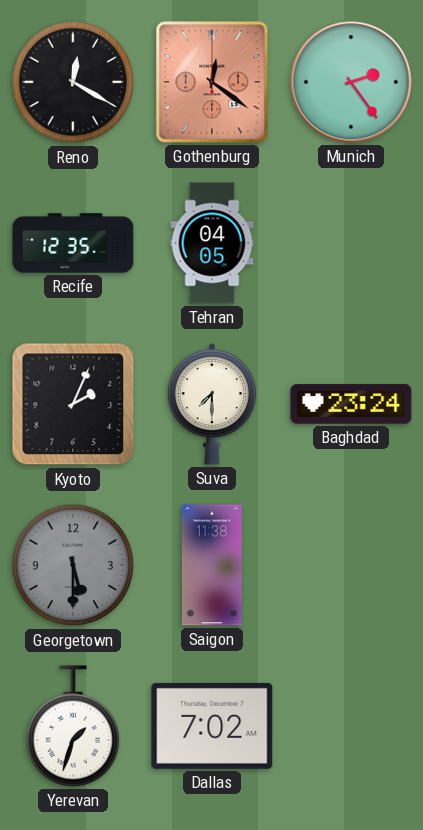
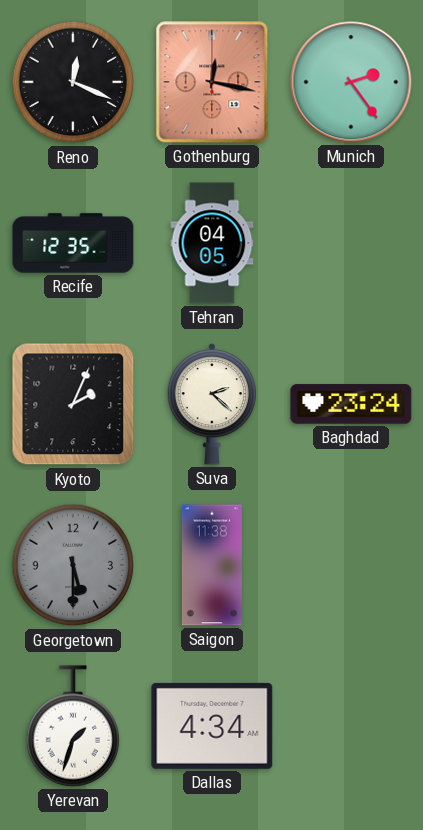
Reno: 12:20 -> 12:19 (73, 82)
Gothenburg: 12:21 -> 12:17 (212, 82)
Suva: 7:30 -> 2:22 (212, 404)
Dallas: 7:02 -> 4:34 (212, 726)
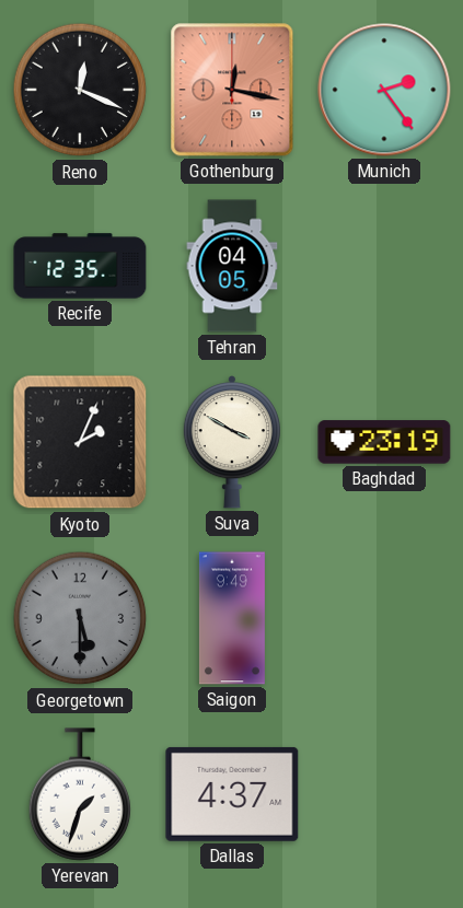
Suva: 2:22 -> 3:50 (232, 442)
Baghdad: 23:24 -> 23:19 (384, 442)
Saigon: 11:38 -> 9:49 (232, 618)
Dallas: 4:34 -> 4:37 (232, 794)
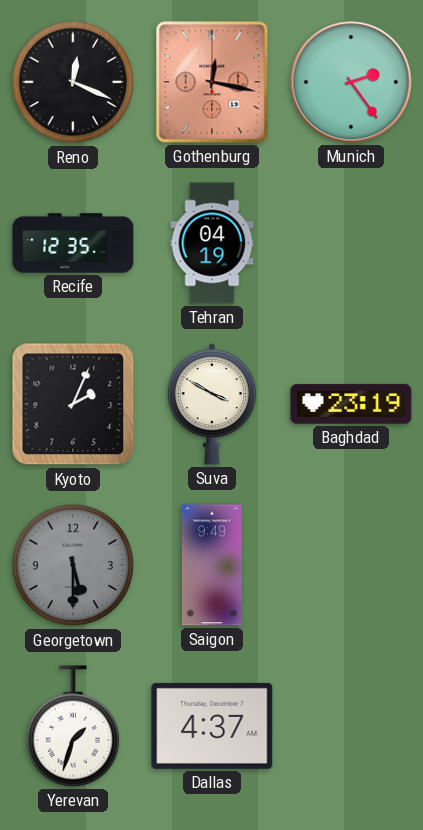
Tehran: 04:05 -> 04:19 (212, 243)
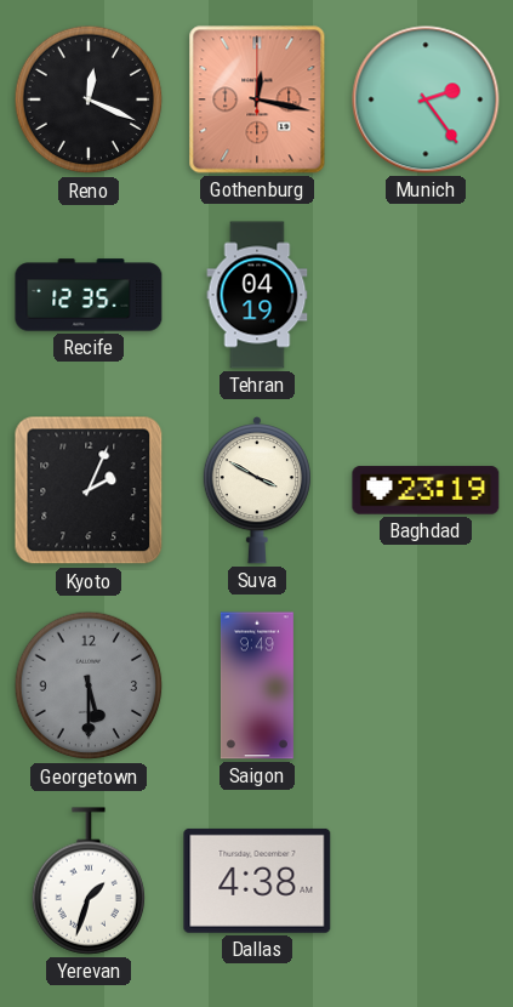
Dallas: 4:37 -> 4:38 (257, 881)
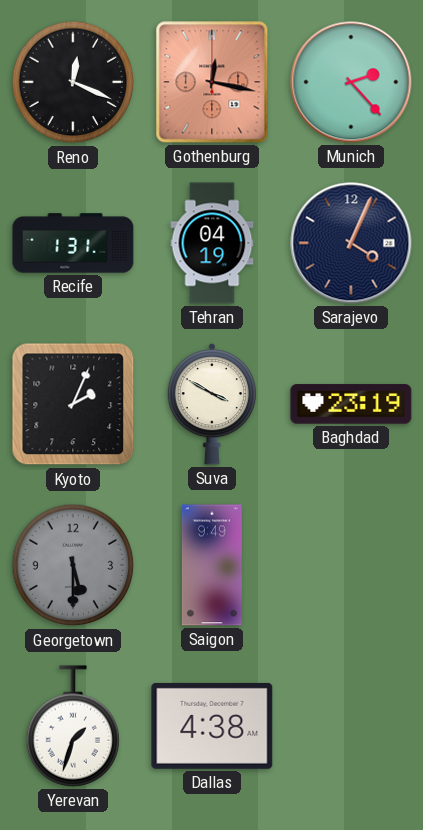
Munich: 2:24 -> 2:23 (351, 82)
Recife: 12:35 -> 1:31 (73, 243)
Sarajevo: none -> 4:04 (351, 243)
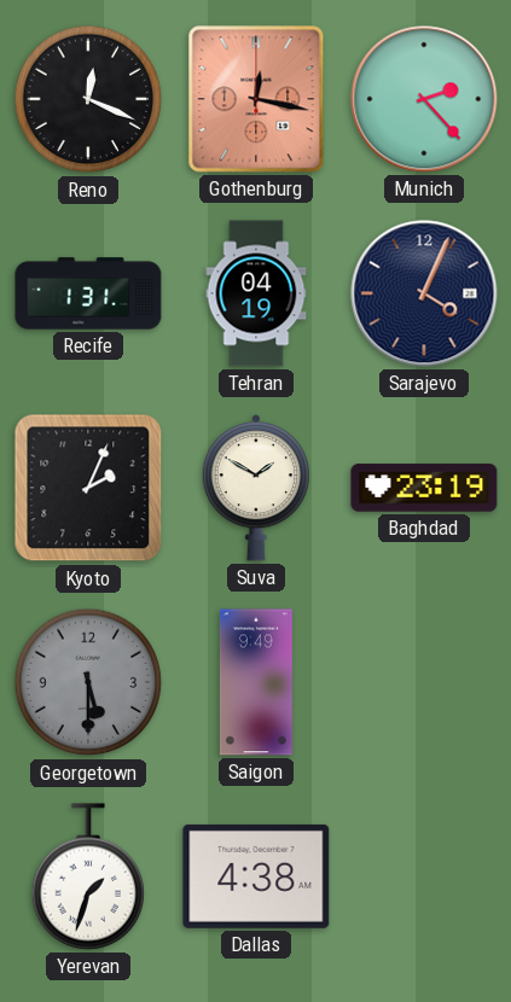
Suva: 3:50 -> 1:50 (256, 488)
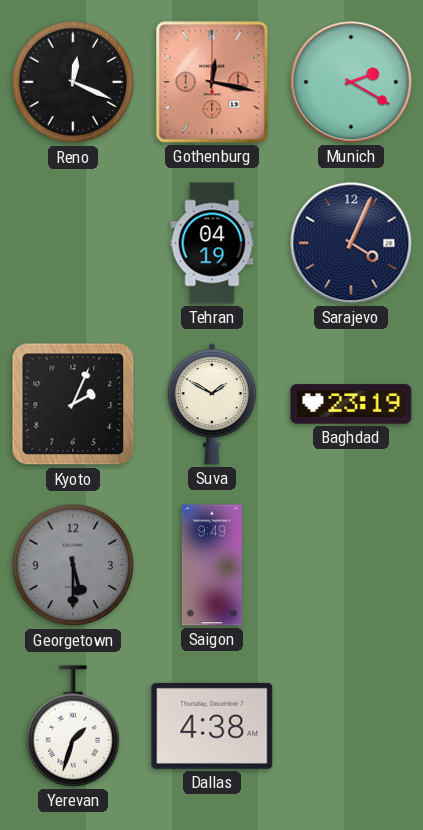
Munich: 2:23 -> 2:20 (351, 82)
Recife: 1:31 -> none (88, 293)
